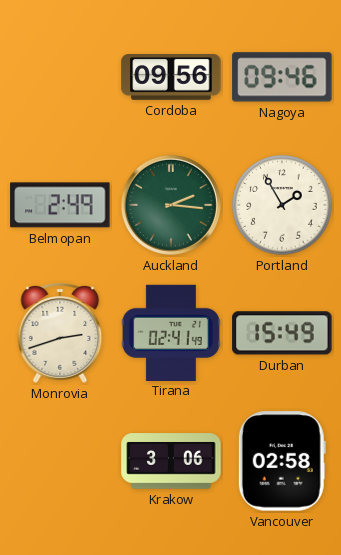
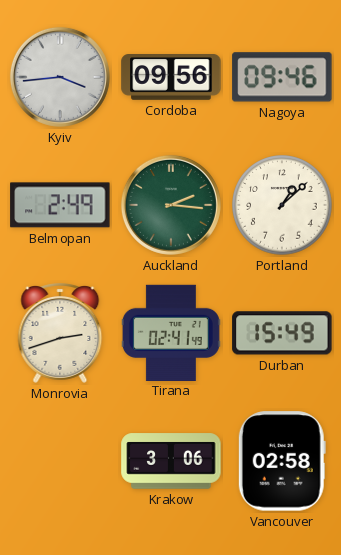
Kyiv: none -> 3:44 (60, 77)
Portland: 1:55 -> 1:08 (282, 205)
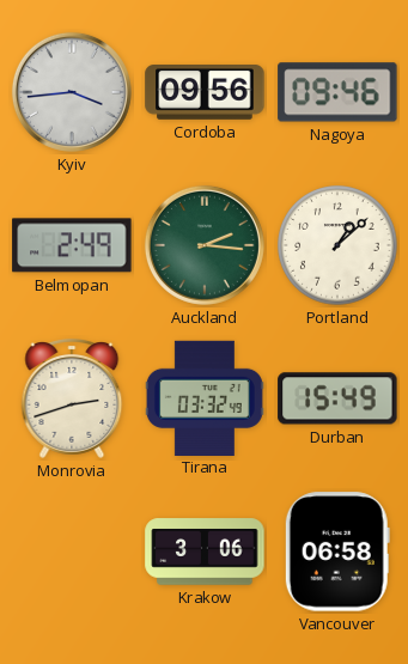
Tirana: 02:41 -> 03:32 (205, 397)
Vancouver: 02:58 -> 06:58 (337, 552)
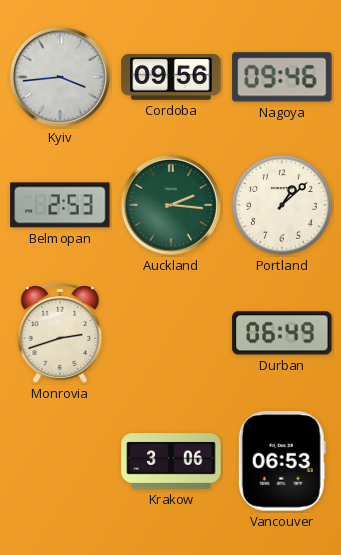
Belmopan: 2:49 -> 2:53 (60, 205)
Tirana: 03:32 -> none (205, 397)
Durban: 15:49 -> 06:49 (282, 333)
Vancouver: 06:58 -> 06:53 (282, 461)
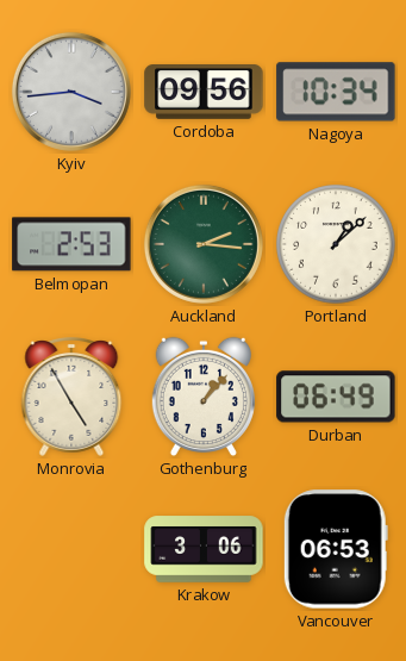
Nagoya: 09:46 -> 10:34 (336, 92)
Monrovia: 2:42 -> 4:55 (71, 398)
Gothenburg: none -> 1:07 (204, 397)
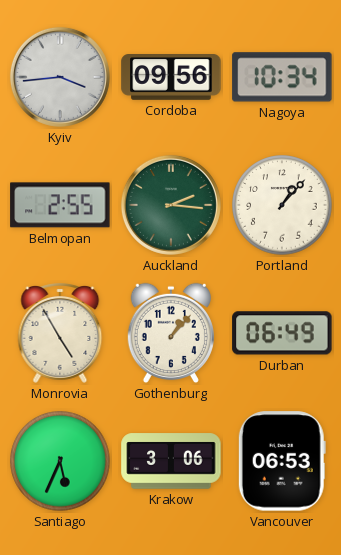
Belmopan: 2:53 -> 2:55 (60, 205)
Portland: 1:08 -> 1:07 (282, 205)
Santiago: none -> 5:34 (60, 461)
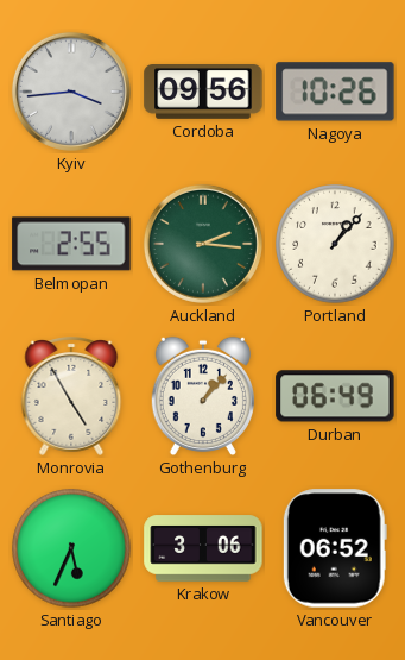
Nagoya: 10:34 -> 10:26 (335, 92)
Vancouver: 06:53 -> 06:52 (335, 548)
